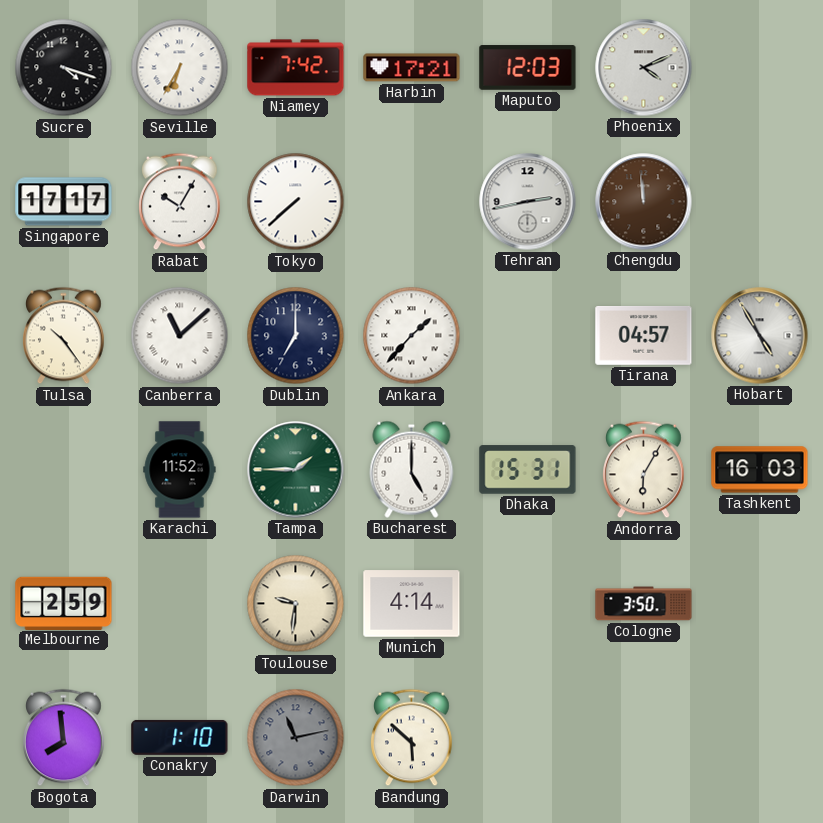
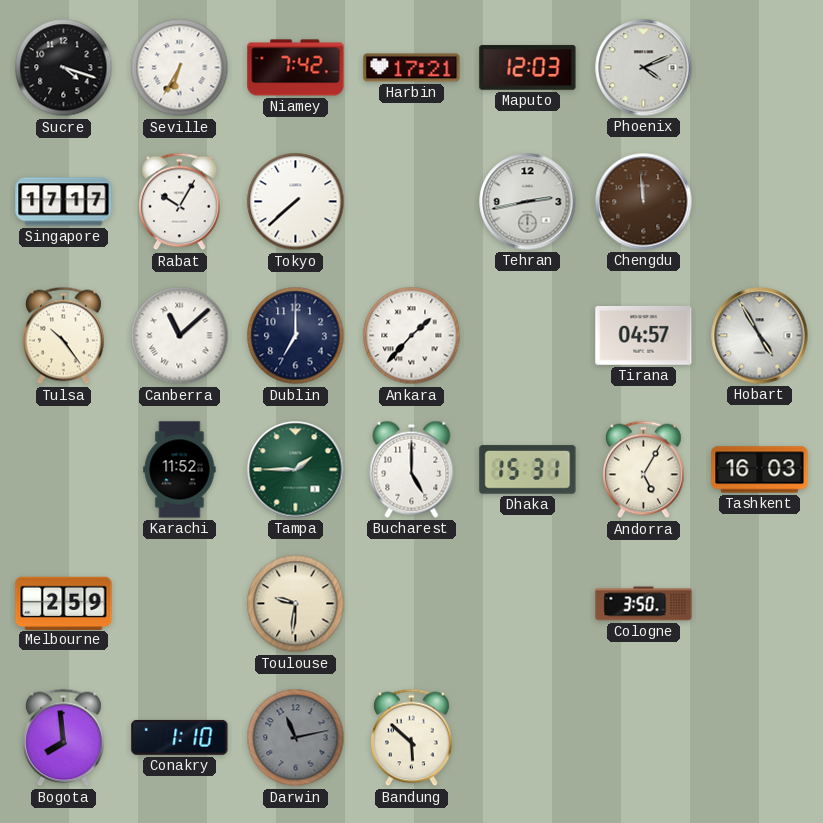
Andorra: 6:05 -> 5:05 (644, 470)
Munich: 4:14 -> none (412, 604)
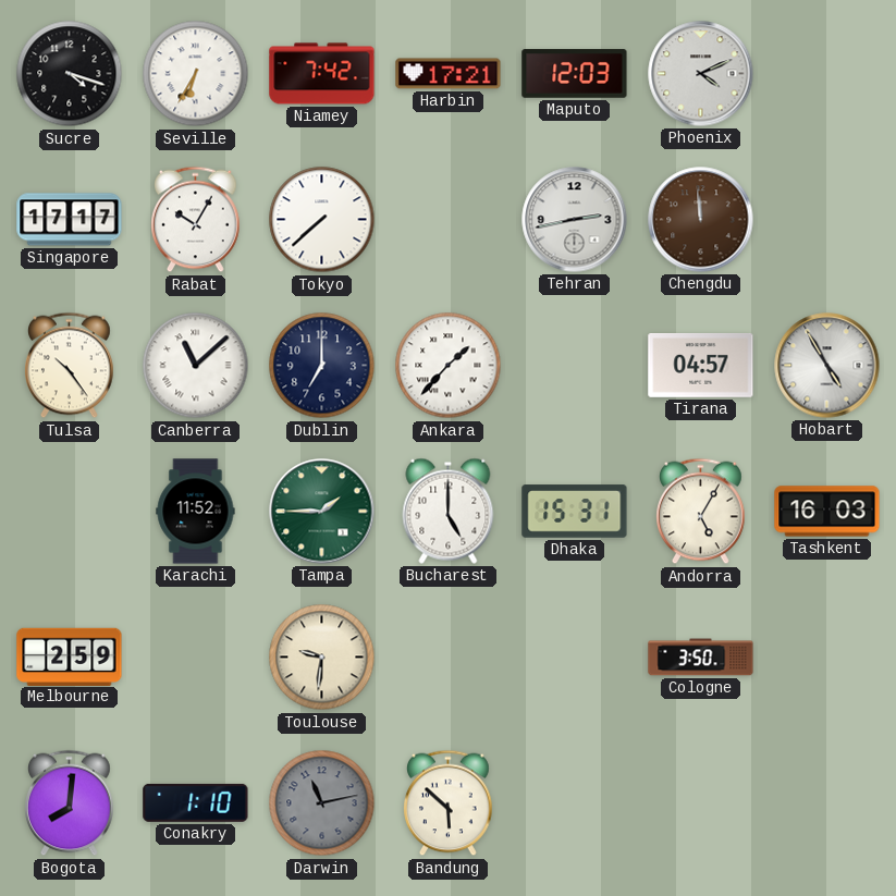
Bogota: 7:59 -> 8:01 (70, 803)
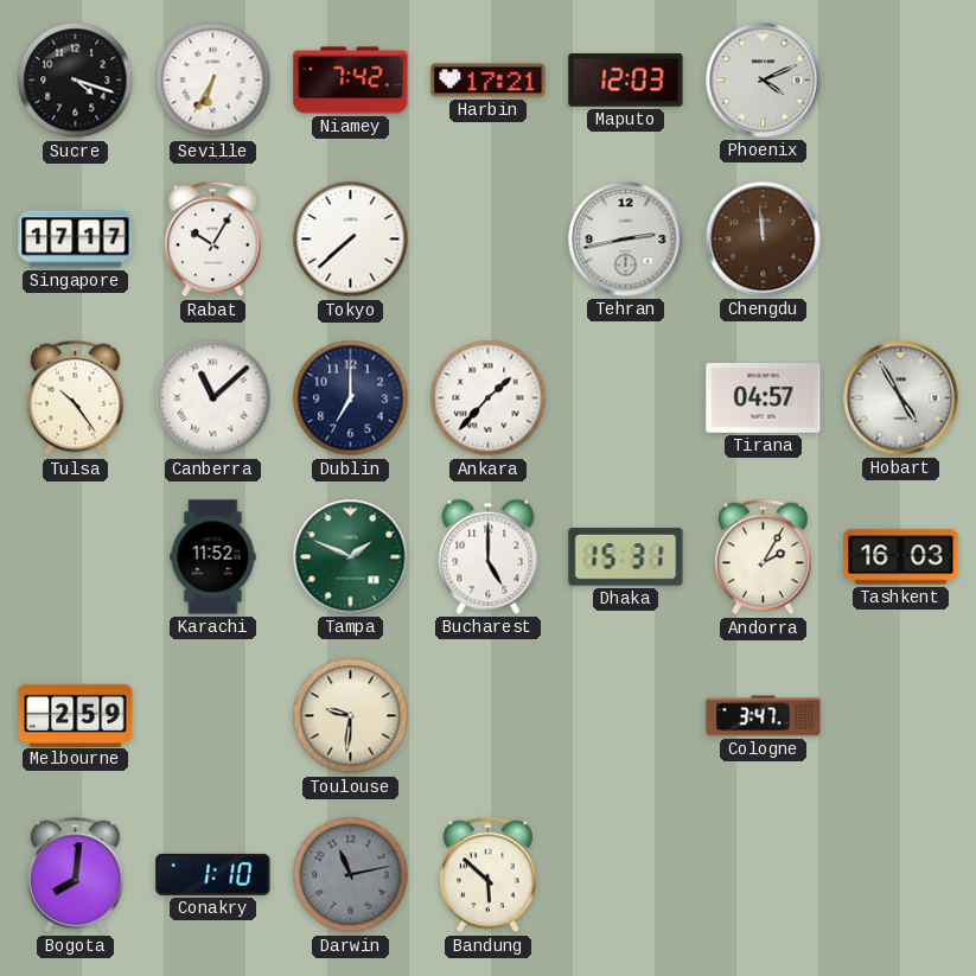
Tampa: 1:45 -> 1:49 (351, 557)
Andorra: 5:05 -> 2:05 (764, 557)
Cologne: 3:50 -> 3:47 (764, 716)
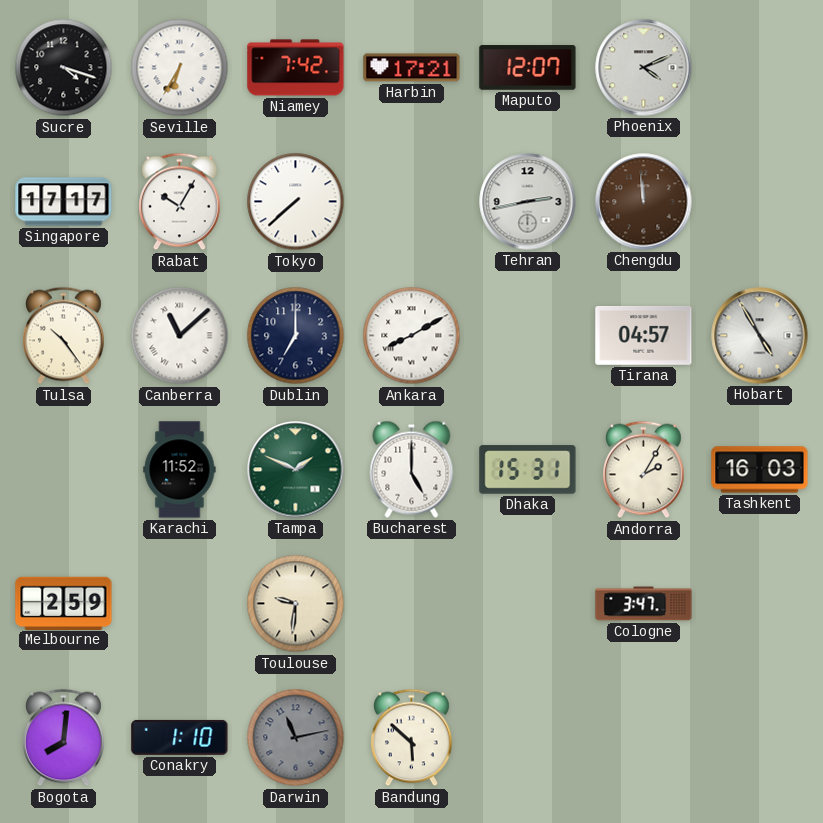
Maputo: 12:03 -> 12:07 (528, 68)
Ankara: 1:37 -> 8:10 (412, 336)
